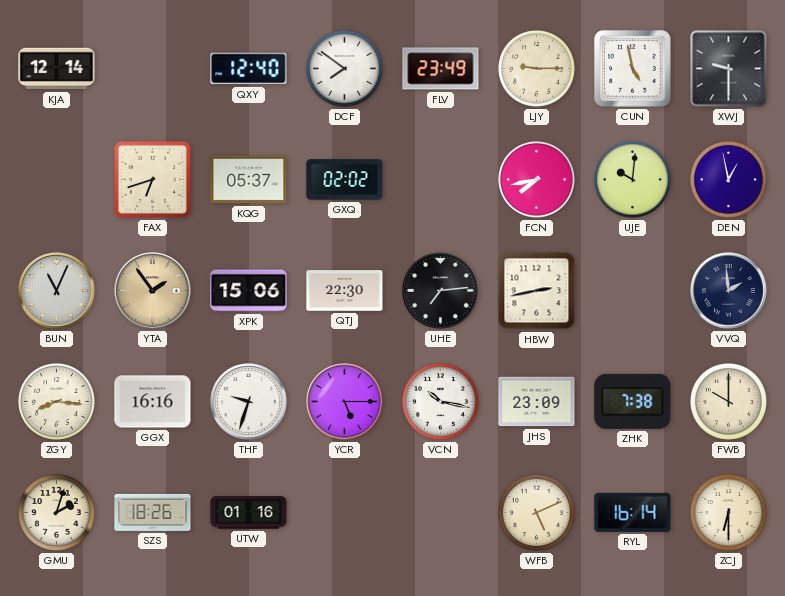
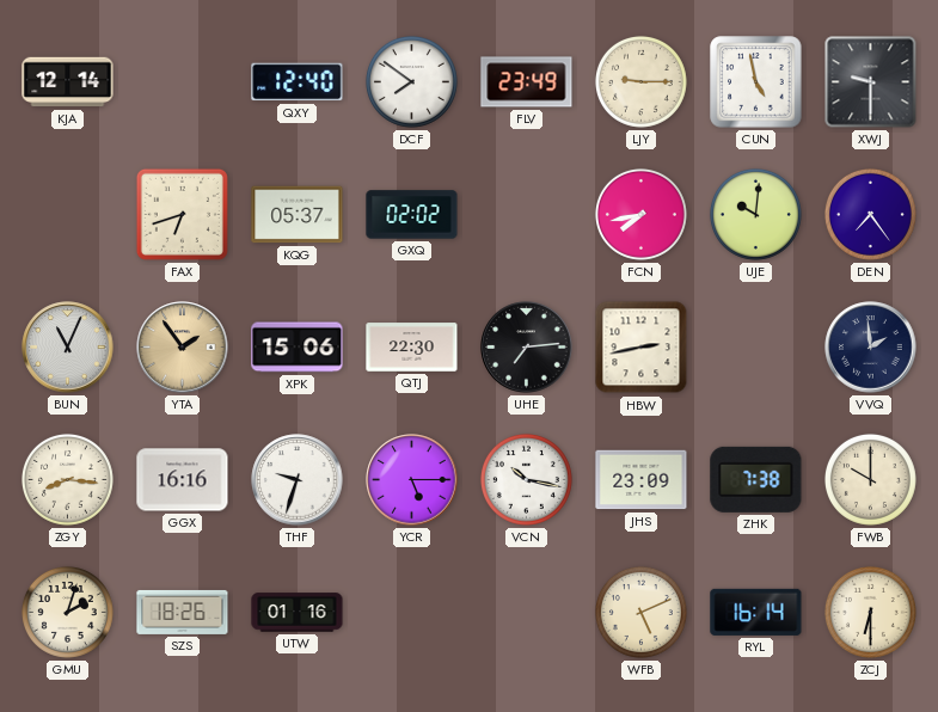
DEN: 12:58 -> 7:24 (870, 214)
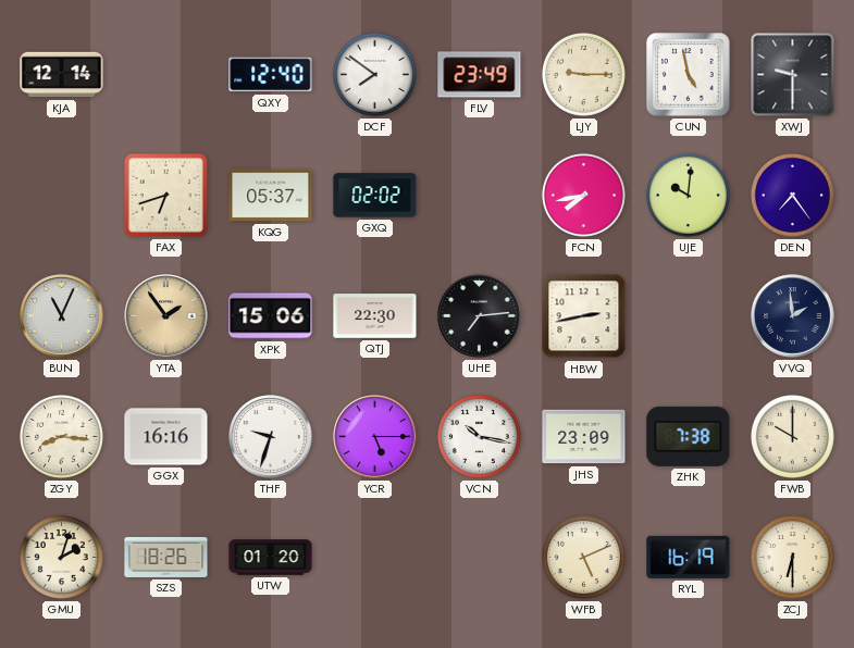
UTW: 01:16 -> 01:20 (271, 558)
RYL: 16:14 -> 16:19 (689, 557)
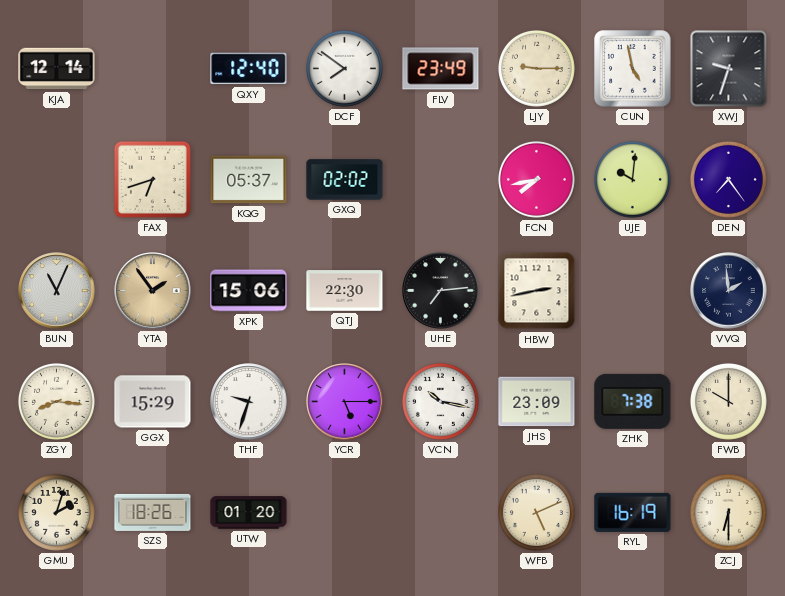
XWJ: 9:30 -> 9:33 (729, 69)
GGX: 16:16 -> 15:29 (153, 402)
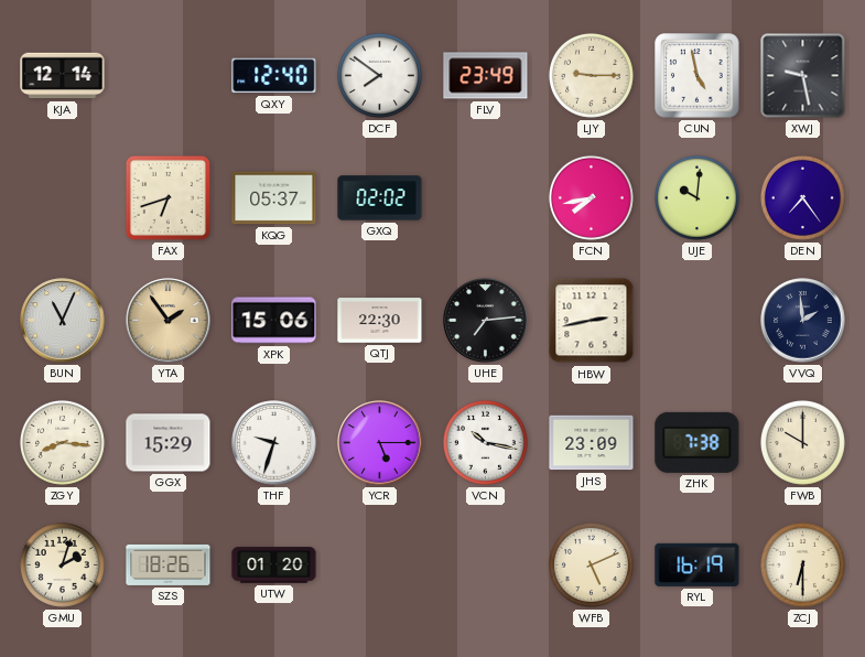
XWJ: 9:33 -> 9:28 (803, 76)
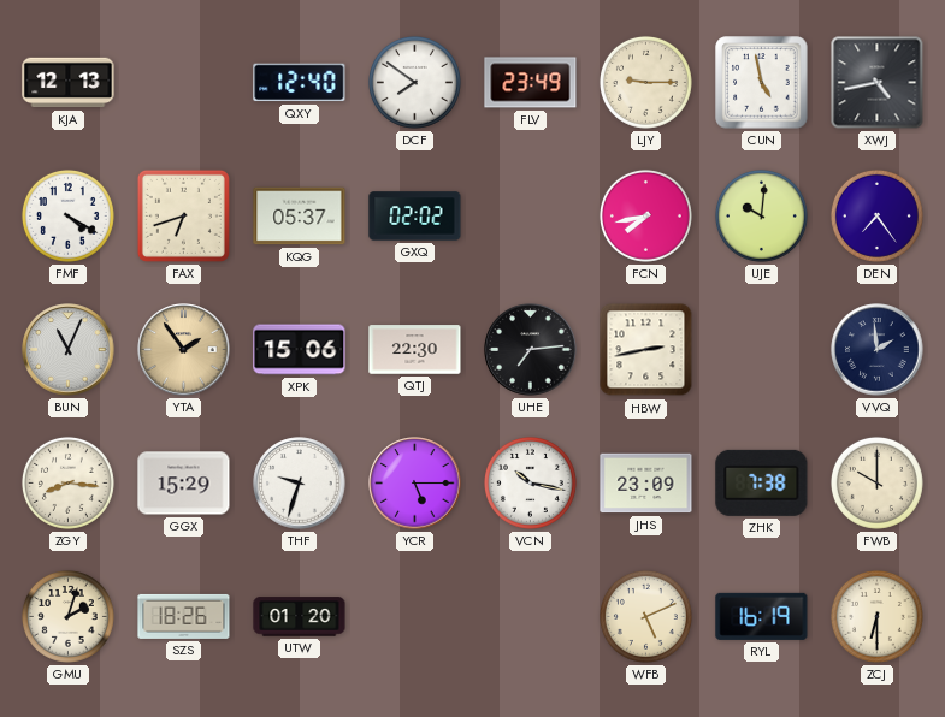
KJA: 12:14 -> 12:13 (69, 83)
XWJ: 9:28 -> 4:43 (878, 83)
FMF: none -> 4:20 (67, 215)
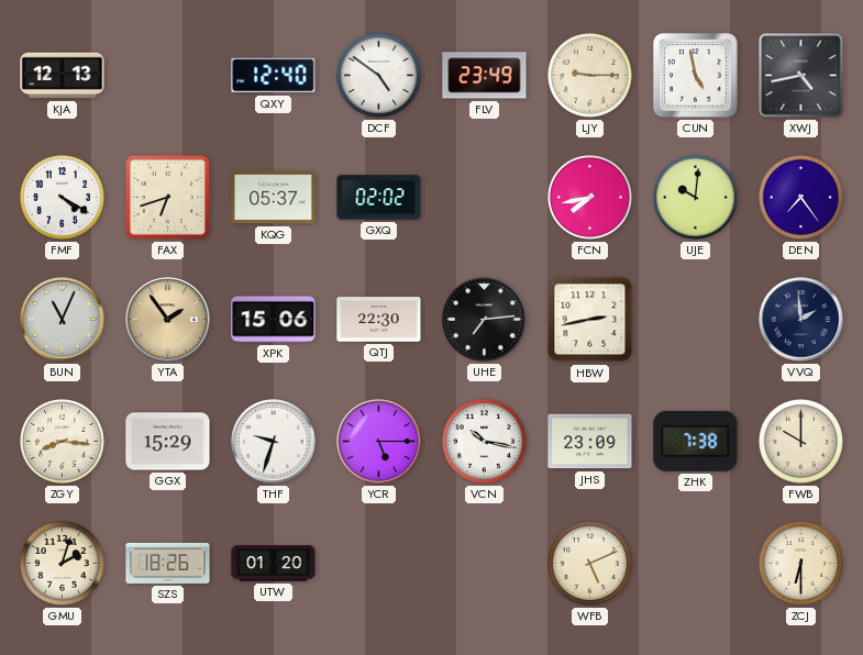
DCF: 7:51 -> 4:51 (378, 75)
RYL: 16:19 -> none (762, 616)
